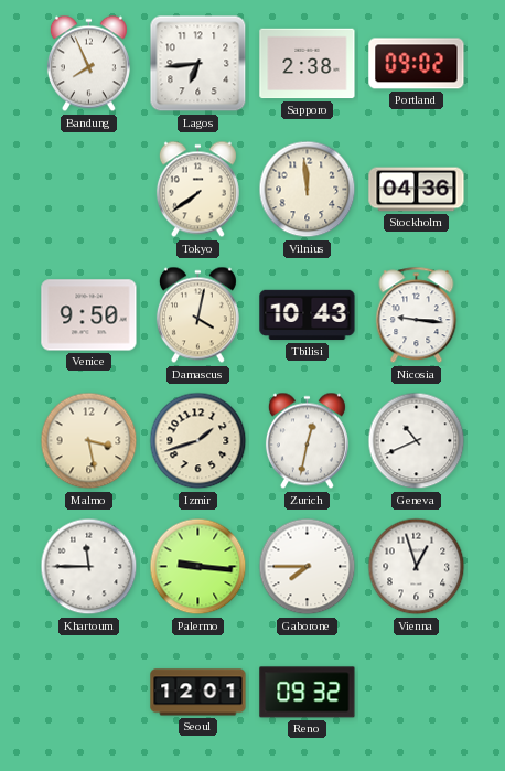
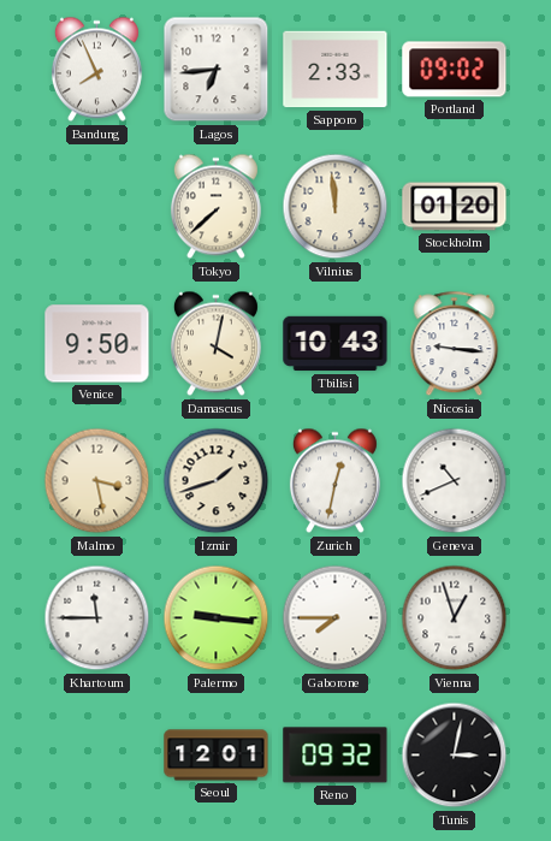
Sapporo: 2:38 -> 2:33 (336, 70)
Tokyo: 7:39 -> 7:38 (215, 207)
Stockholm: 04:36 -> 01:20 (455, 207)
Tunis: none -> 3:02 (455, 756)
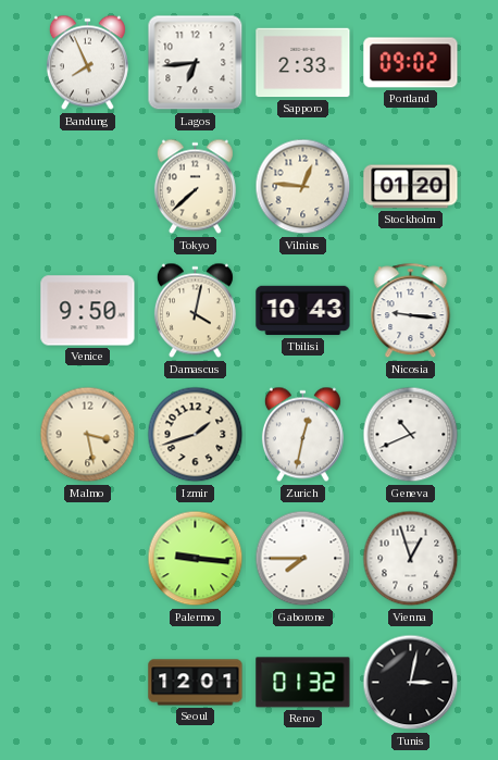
Vilnius: 11:59 -> 12:46 (303, 187)
Khartoum: 11:45 -> none (97, 618)
Reno: 09:32 -> 01:32 (303, 683)
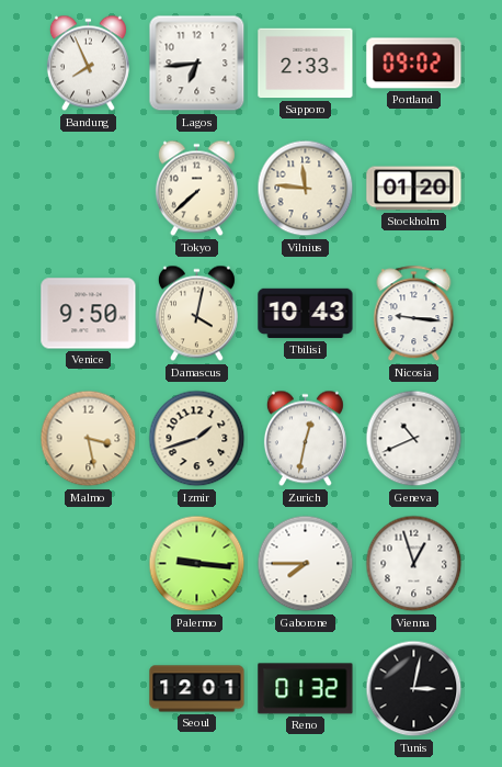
Vilnius: 12:46 -> 11:46 (306, 189)
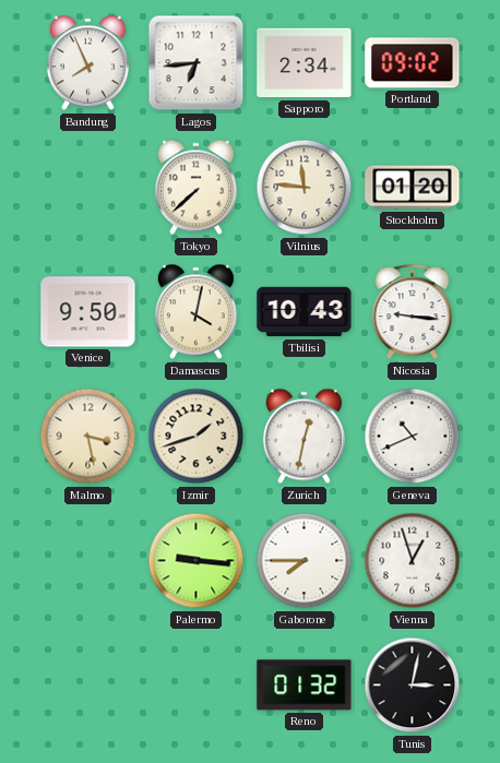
Sapporo: 2:33 -> 2:34 (305, 63)
Seoul: 12:01 -> none (197, 689)
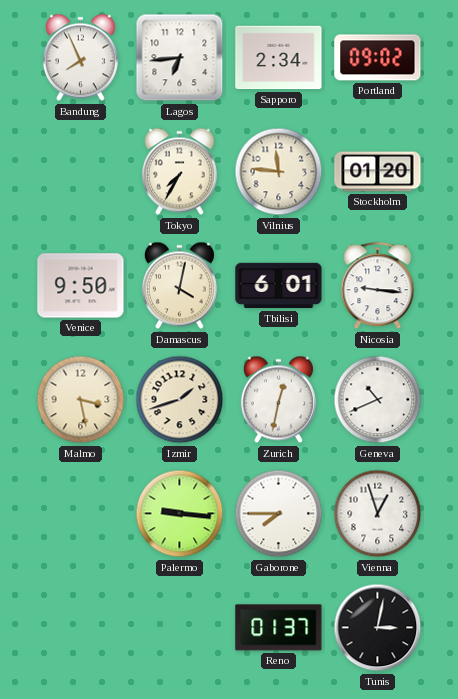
Tokyo: 7:38 -> 7:35 (179, 172)
Tbilisi: 10:43 -> 6:01 (279, 286)
Reno: 01:32 -> 01:37 (279, 628)
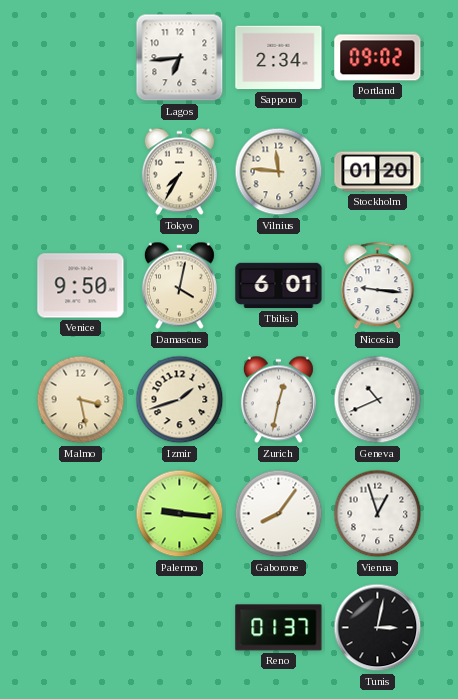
Bandung: 7:56 -> none (80, 58)
Gaborone: 7:45 -> 8:06 (279, 514)
